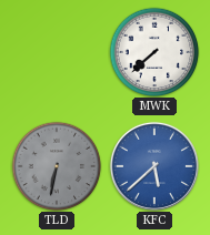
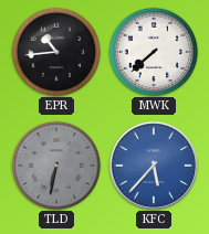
EPR: none -> 10:44 (56, 52)
KFC: 5:38 -> 5:37 (154, 166)
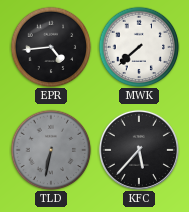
EPR: 10:44 -> 4:44 (51, 47)
KFC dial: blue -> black (139, 150)
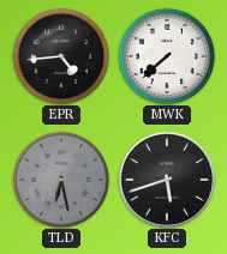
TLD: 6:32 -> 6:28 (61, 180)
KFC: 5:37 -> 5:42 (167, 180)
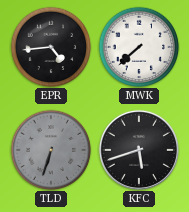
TLD: 6:28 -> 6:33 (51, 150)
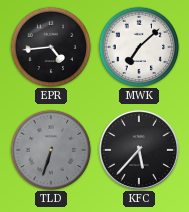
MWK: 7:38 -> 7:08 (139, 47)
KFC: 5:42 -> 5:37 (139, 150)
